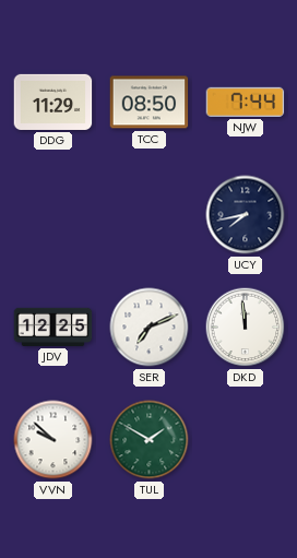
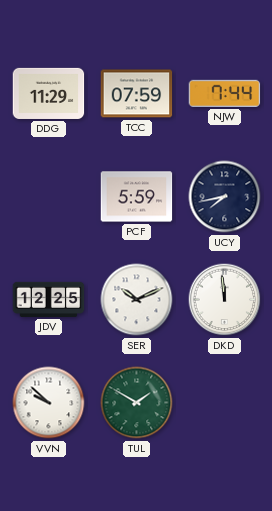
TCC: 08:50 -> 07:59 (137, 94)
PCF: none -> 5:59 (137, 197)
SER: 7:11 -> 10:11 (137, 300)
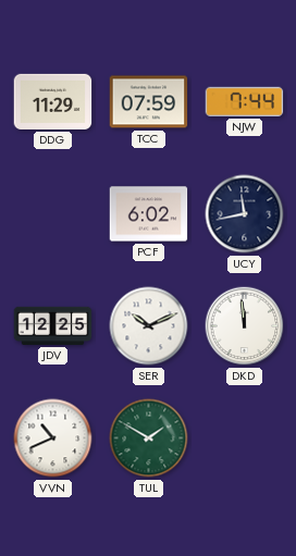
PCF: 5:59 -> 6:02 (149, 214)
UCY: 7:43 -> 11:43 (245, 214)
VVN: 9:52 -> 10:41 (53, 438)
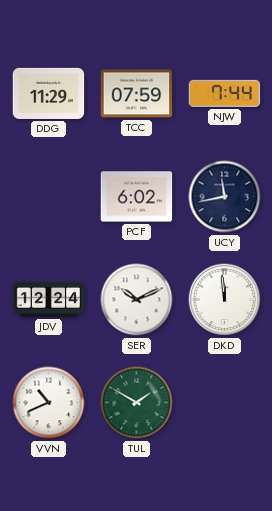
JDV: 12:25 -> 12:24 (49, 299)
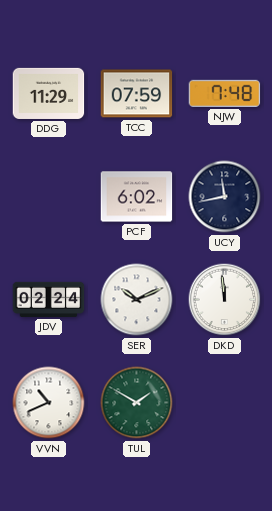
NJW: 7:44 -> 7:48 (225, 93)
JDV: 12:24 -> 02:24 (49, 299)
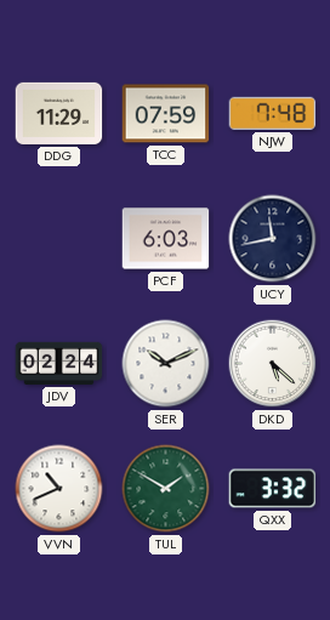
PCF: 6:02 -> 6:03 (166, 239)
DKD: 11:59 -> 5:22 (273, 364)
QXX: none -> 3:32 (273, 489)
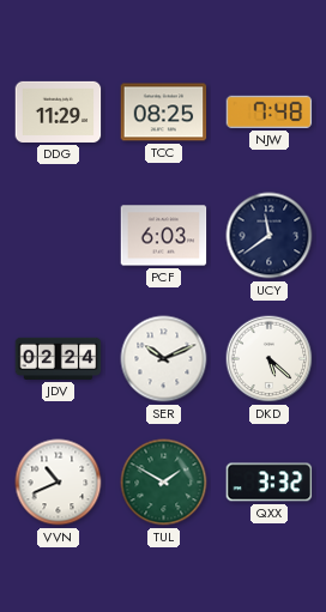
TCC: 07:59 -> 08:25 (164, 113)
UCY: 11:43 -> 11:39 (270, 236)
